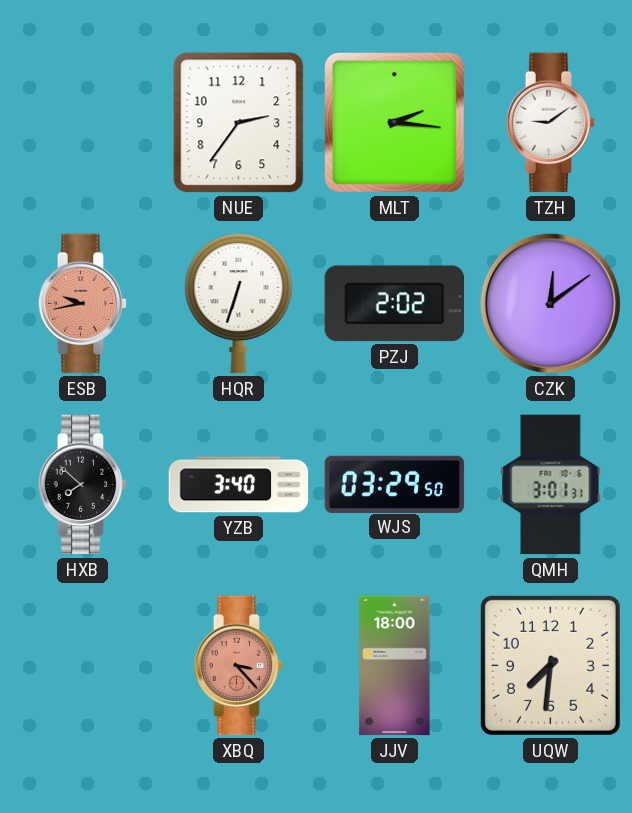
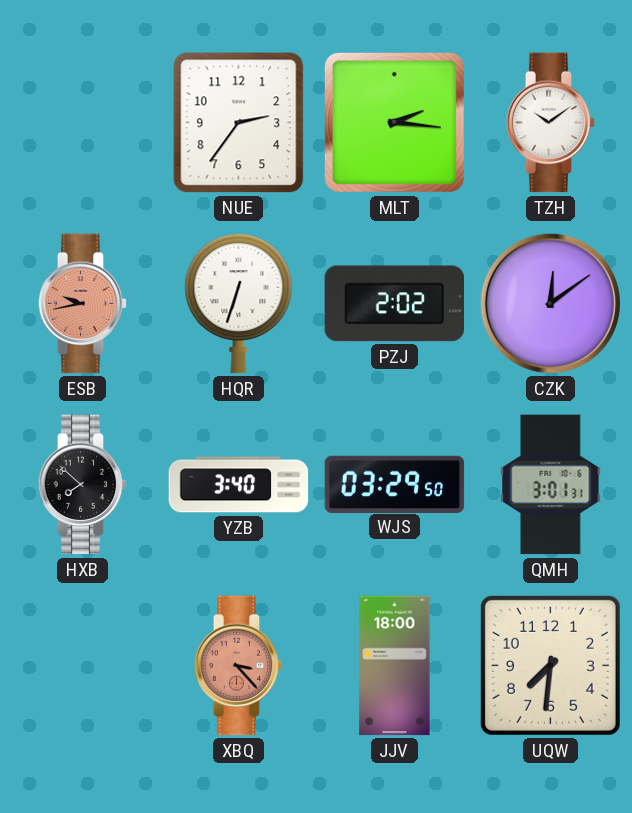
TZH: 9:09 -> 10:09 (551, 123)
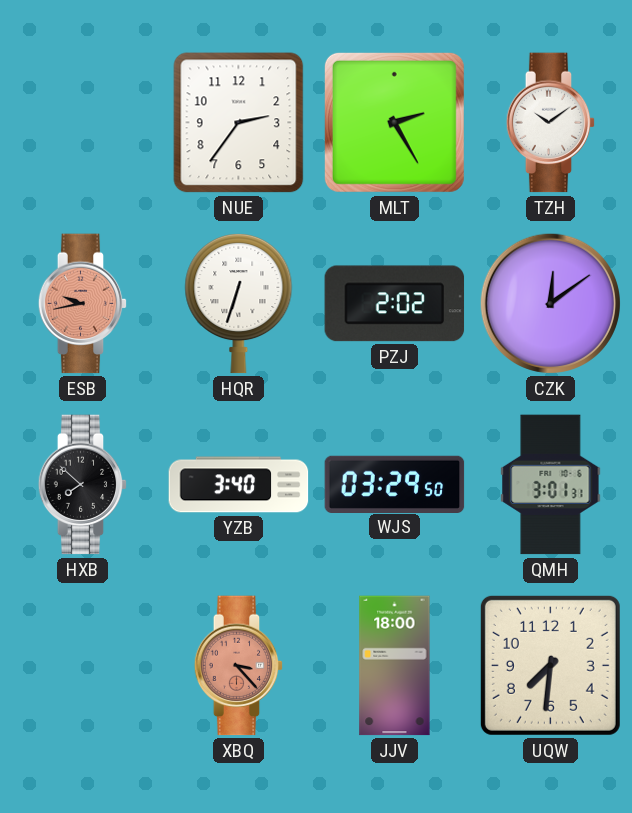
MLT: 2:16 -> 2:25 (394, 122)
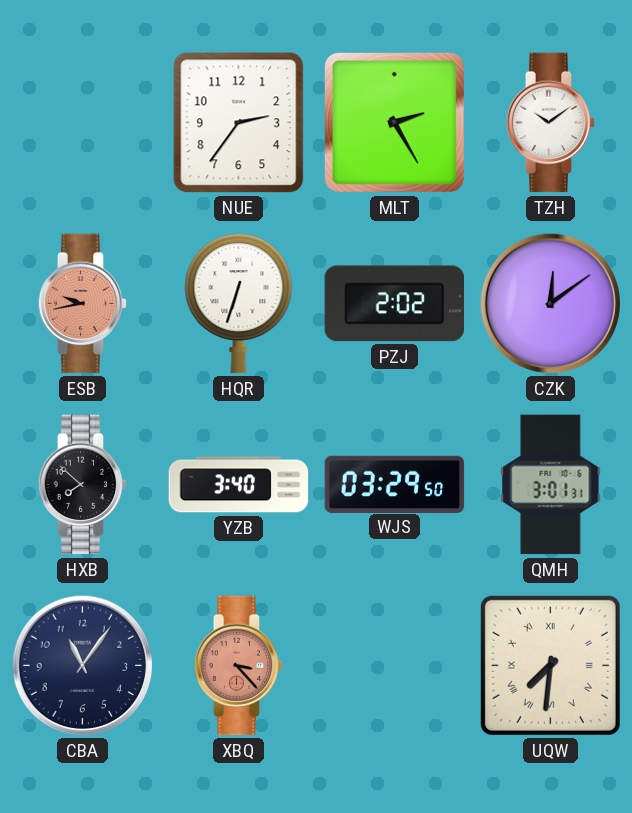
CBA: none -> 11:06 (82, 665)
JJV: 18:00 -> none (395, 666)
UQW numerals: Arabic -> Roman (550, 665)
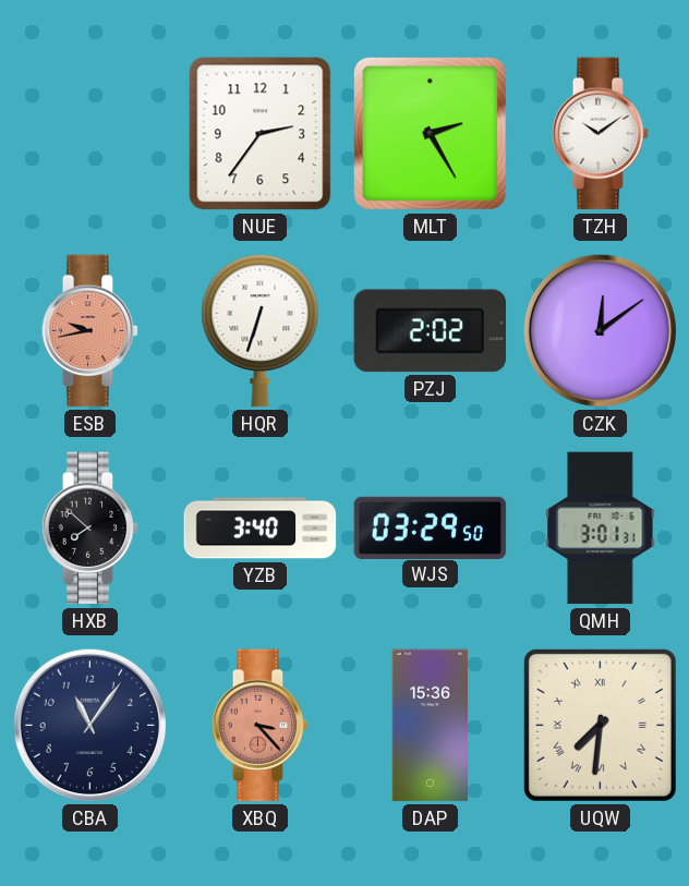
DAP: none -> 15:36 (431, 726)
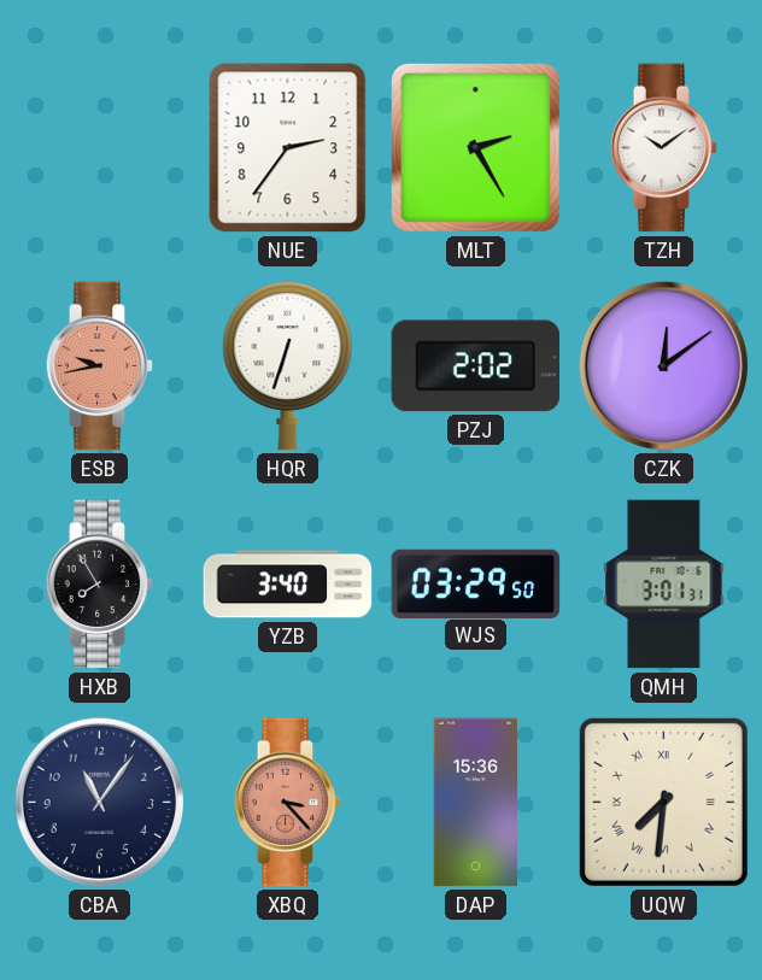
HXB: 7:52 -> 7:55 (100, 585)
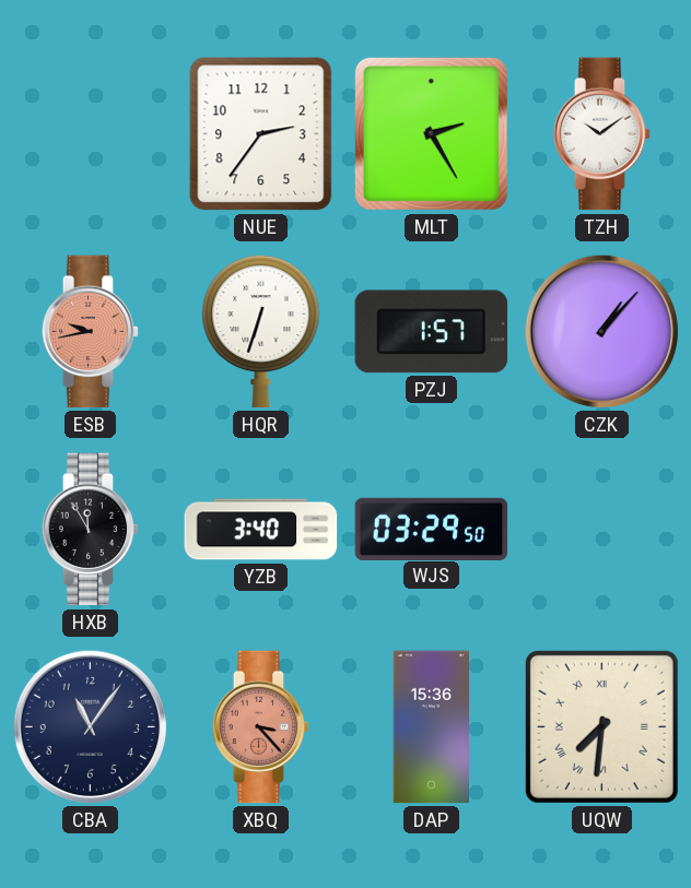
PZJ: 2:02 -> 1:57 (432, 332)
CZK: 12:09 -> 1:07 (601, 331)
HXB: 7:55 -> 11:55 (91, 530)
QMH: 3:01 -> none (664, 585)
